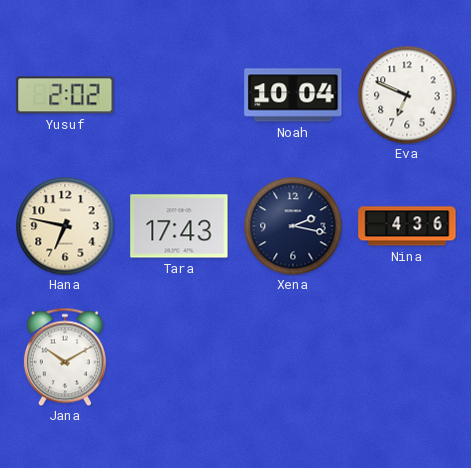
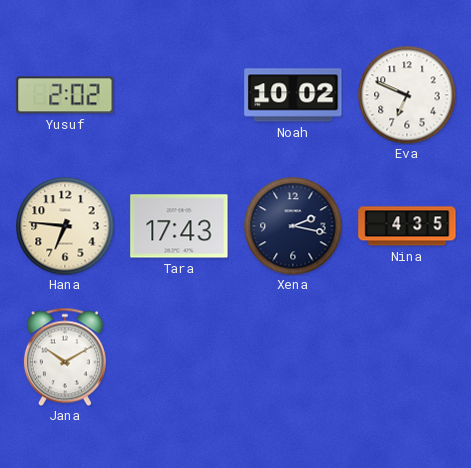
Noah: 10:04 -> 10:02 (293, 95)
Hana: 6:47 -> 6:46 (65, 226)
Nina: 4:36 -> 4:35 (407, 226)
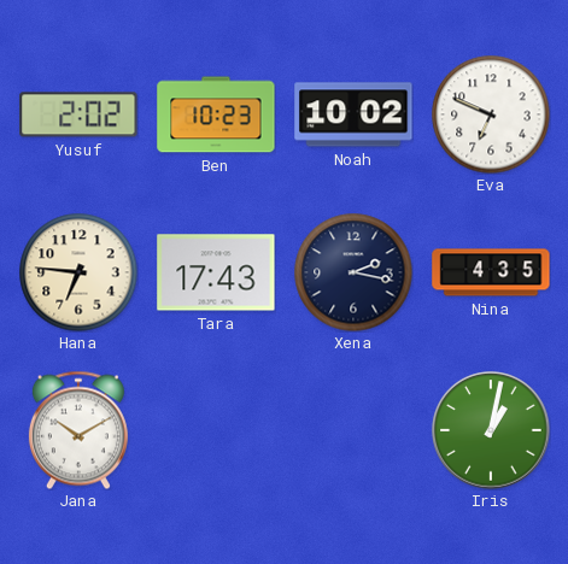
Ben: none -> 10:23 (216, 114)
Iris: none -> 1:02 (491, 430)
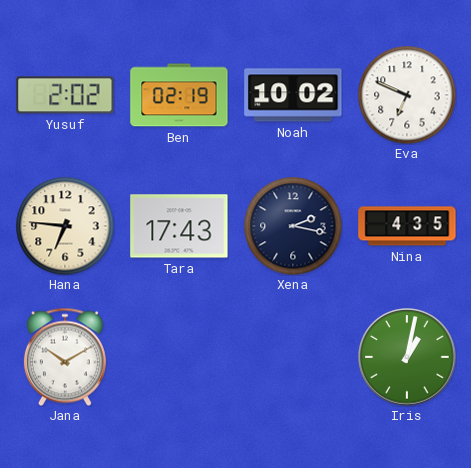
Ben: 10:23 -> 02:19 (179, 95)
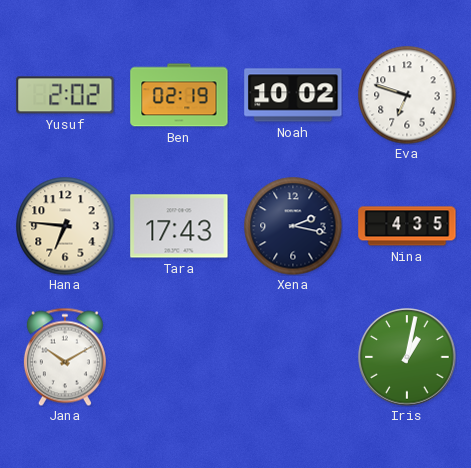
Eva: 6:49 -> 6:48 (407, 95)
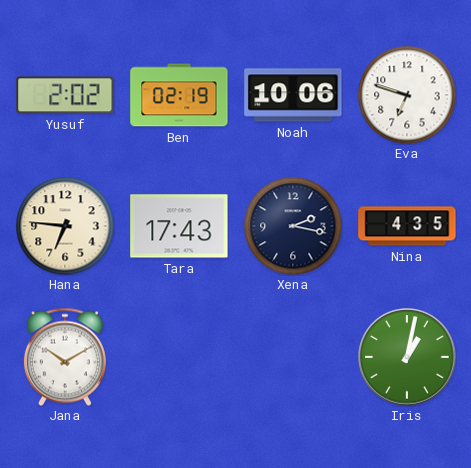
Noah: 10:02 -> 10:06 (293, 95)
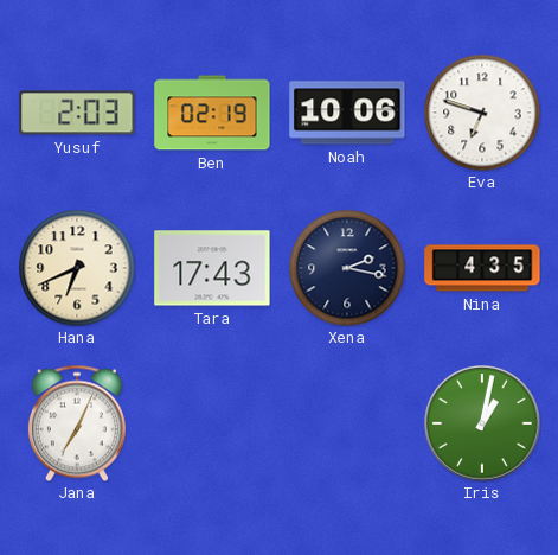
Yusuf: 2:02 -> 2:03 (77, 113)
Hana: 6:46 -> 6:41 (77, 268)
Jana: 10:10 -> 7:04 (77, 423)
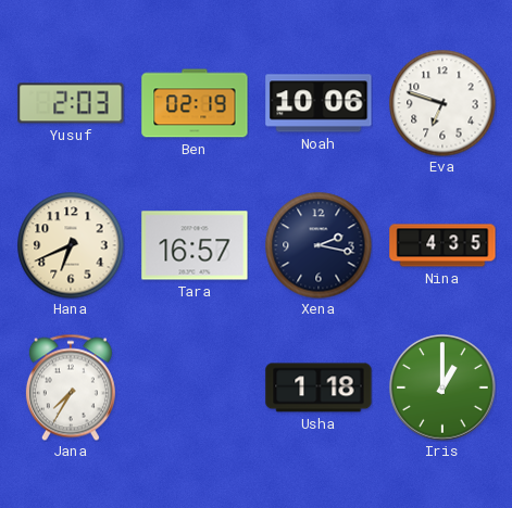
Tara: 17:43 -> 16:57 (195, 245)
Jana: 7:04 -> 7:35 (71, 388)
Usha: none -> 1:18 (319, 388)
Iris: 1:02 -> 1:00 (442, 388)
